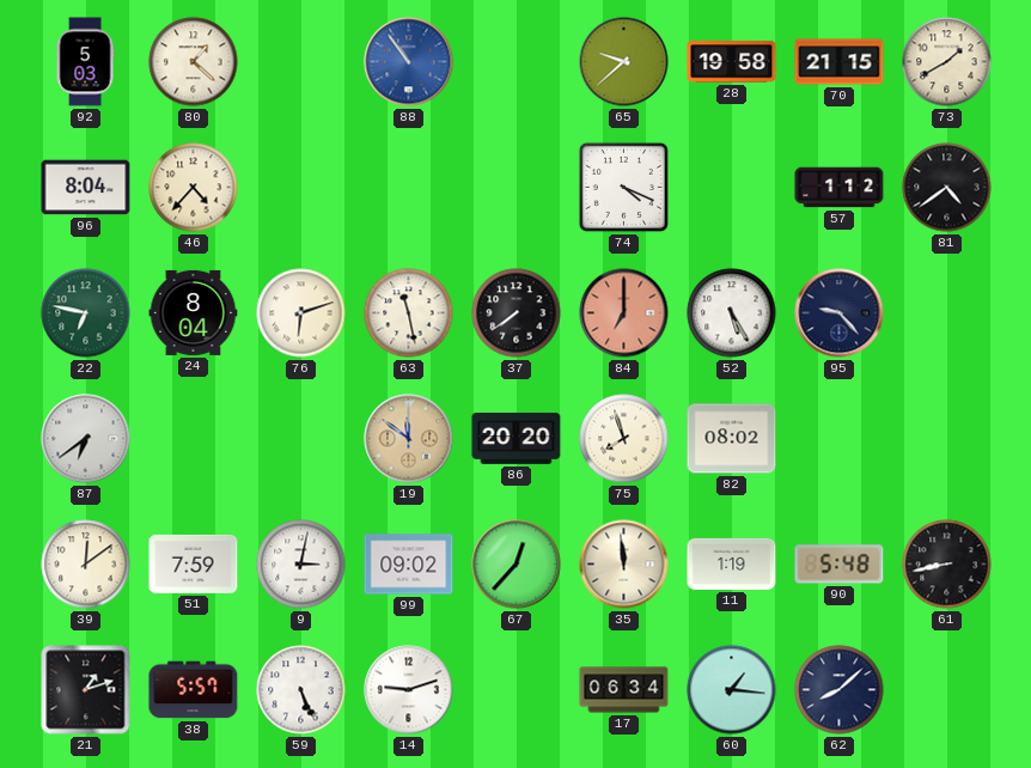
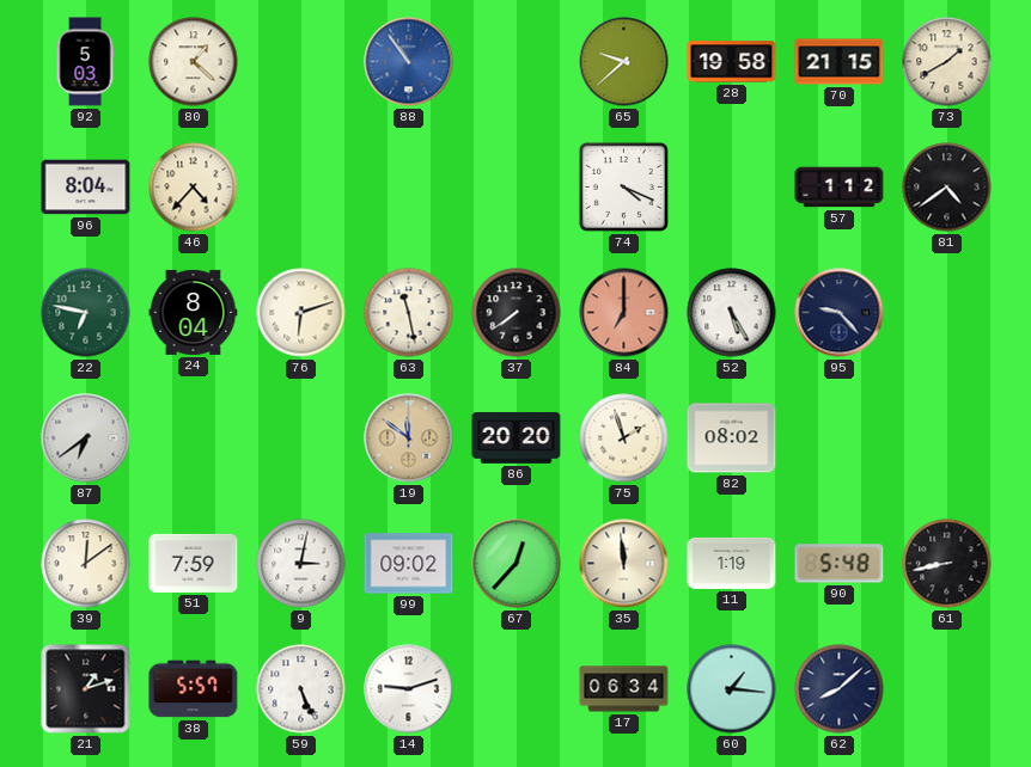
75: 7:57 -> 1:57 (624, 438)
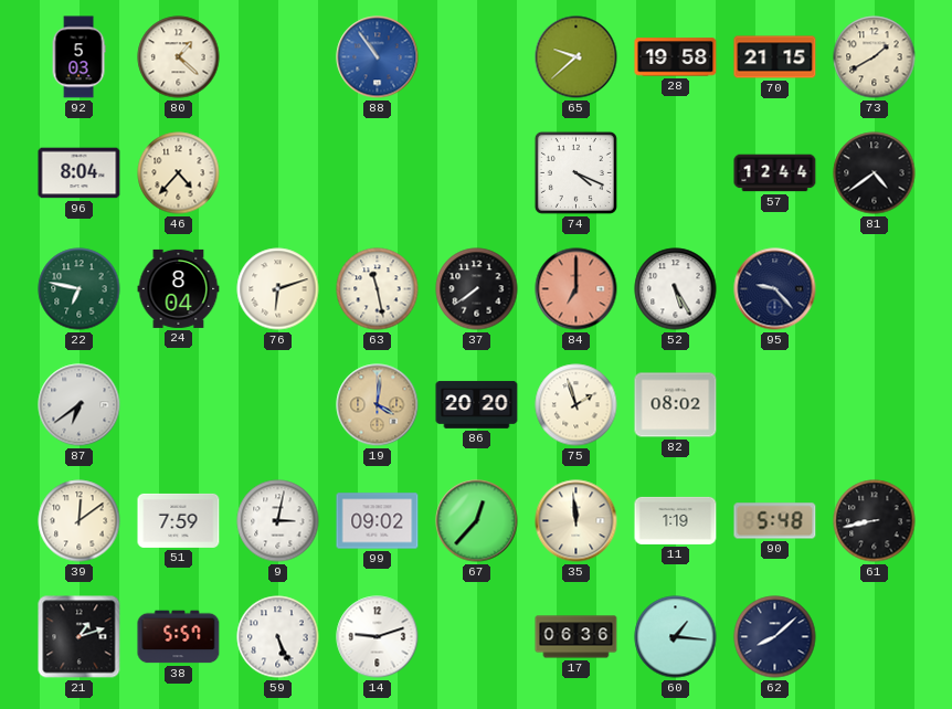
57: 1:12 -> 12:44 (775, 173)
19: 11:51 -> 4:01 (378, 405)
17: 06:34 -> 06:36 (577, 637)
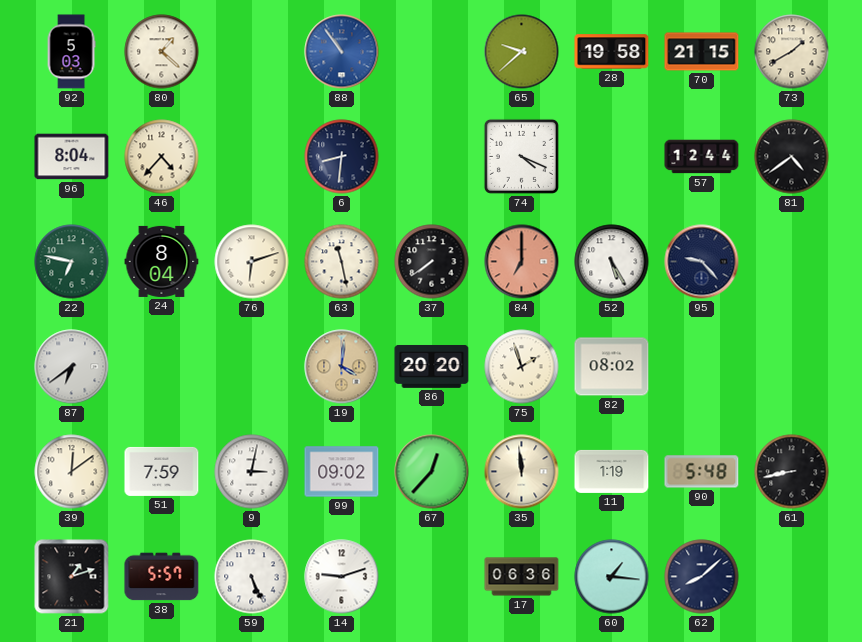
6: none -> 8:31 (342, 157)
